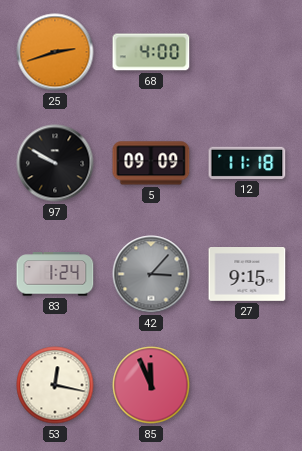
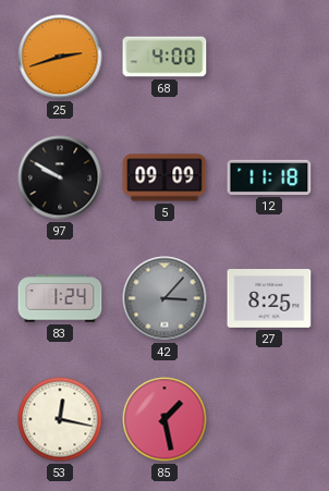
27: 9:15 -> 8:25 (269, 299)
85: 11:56 -> 1:28 (164, 419)
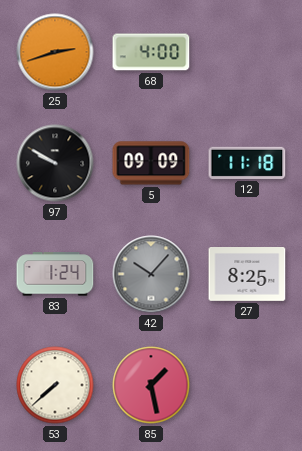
42: 3:07 -> 10:07 (151, 274)
53: 12:17 -> 7:38 (55, 385)
